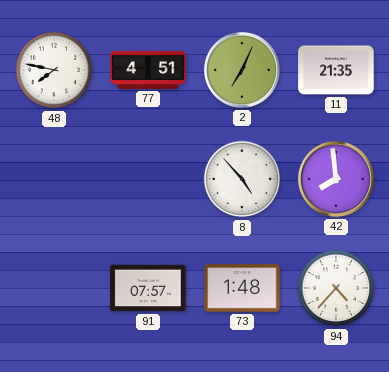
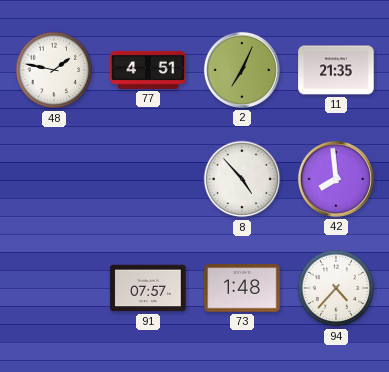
48: 7:47 -> 1:47 (54, 70)
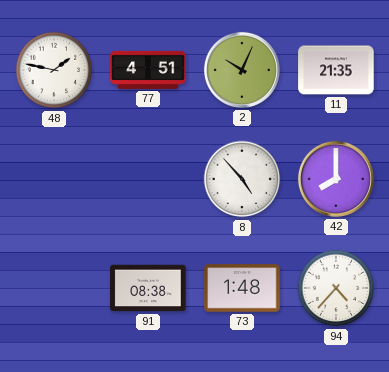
2: 7:04 -> 10:04 (242, 70)
42: 7:59 -> 8:00 (336, 179)
91: 07:57 -> 08:38 (148, 288)
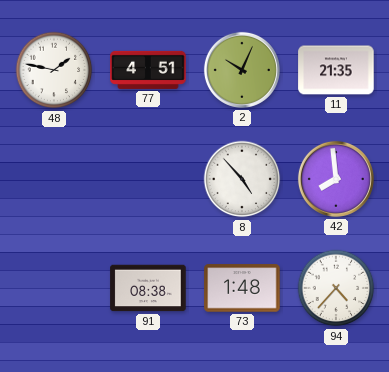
42: 8:00 -> 7:59 (336, 179)
